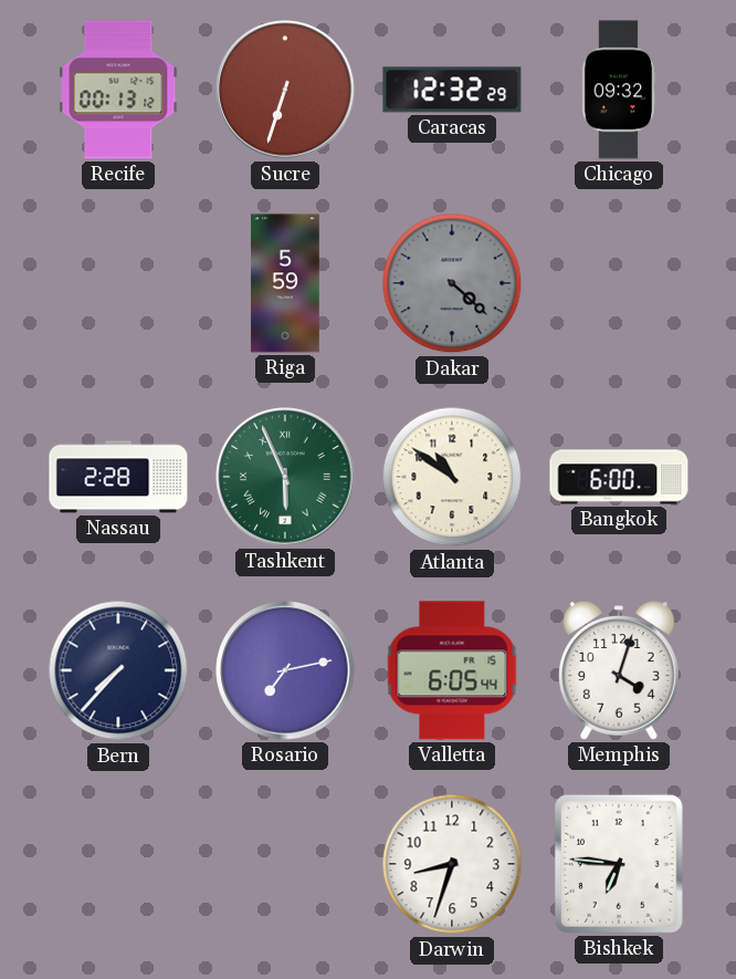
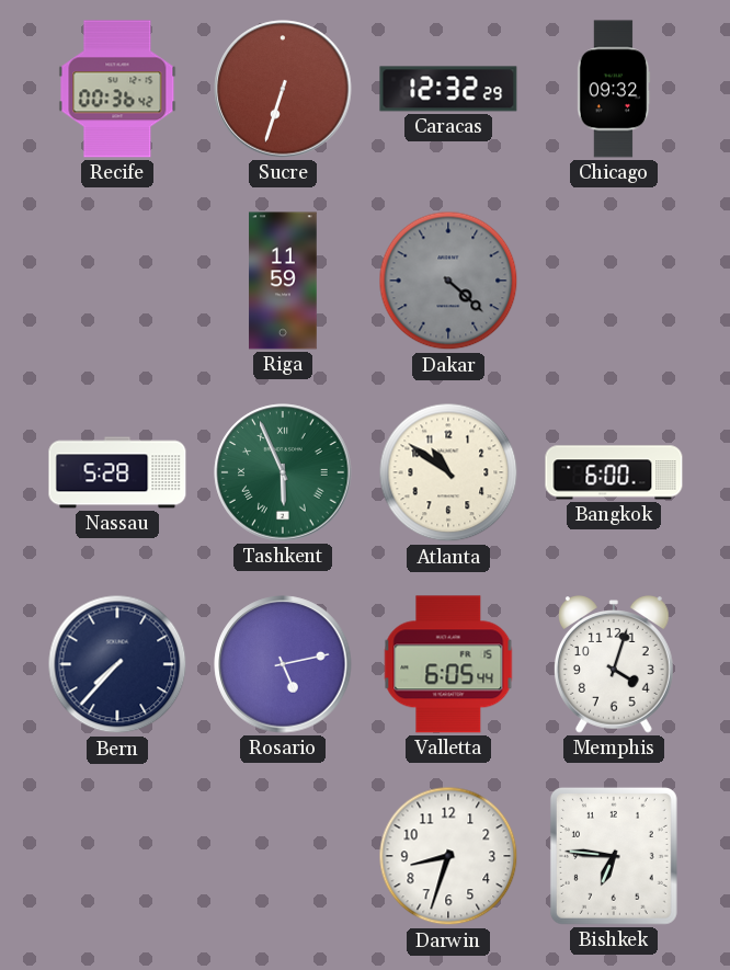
Recife: 00:13 -> 00:36 (117, 89)
Riga: 5:59 -> 11:59 (283, 281)
Nassau: 2:28 -> 5:28 (117, 472)
Rosario: 7:13 -> 5:13 (283, 664)
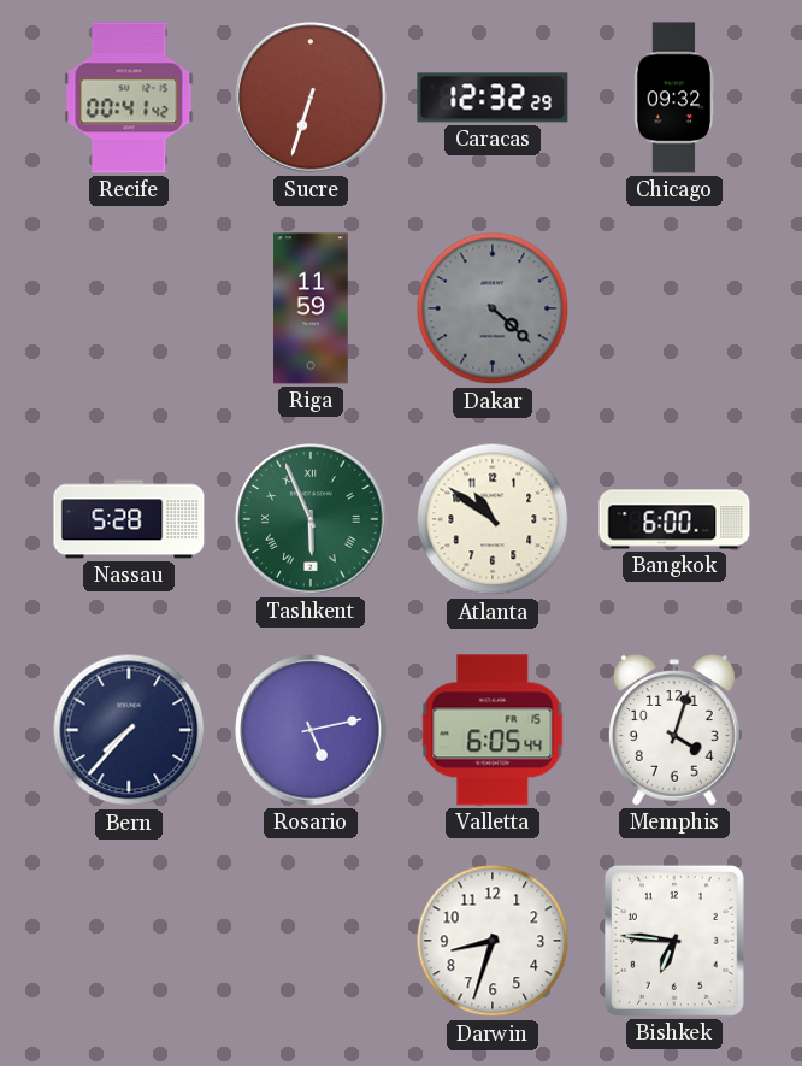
Recife: 00:36 -> 00:41 (129, 98)
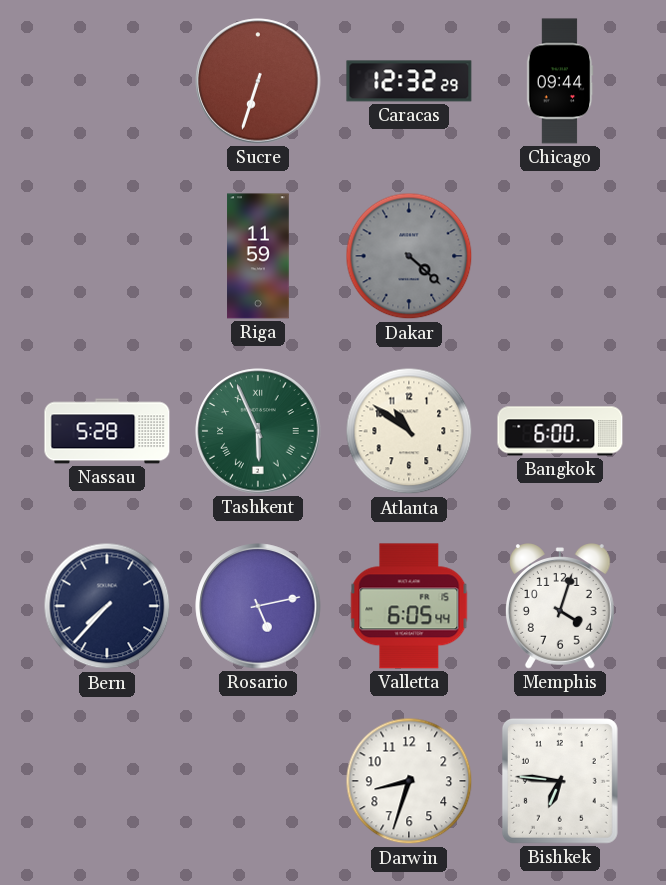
Recife: 00:41 -> none (129, 98)
Chicago: 09:32 -> 09:44 (560, 81)
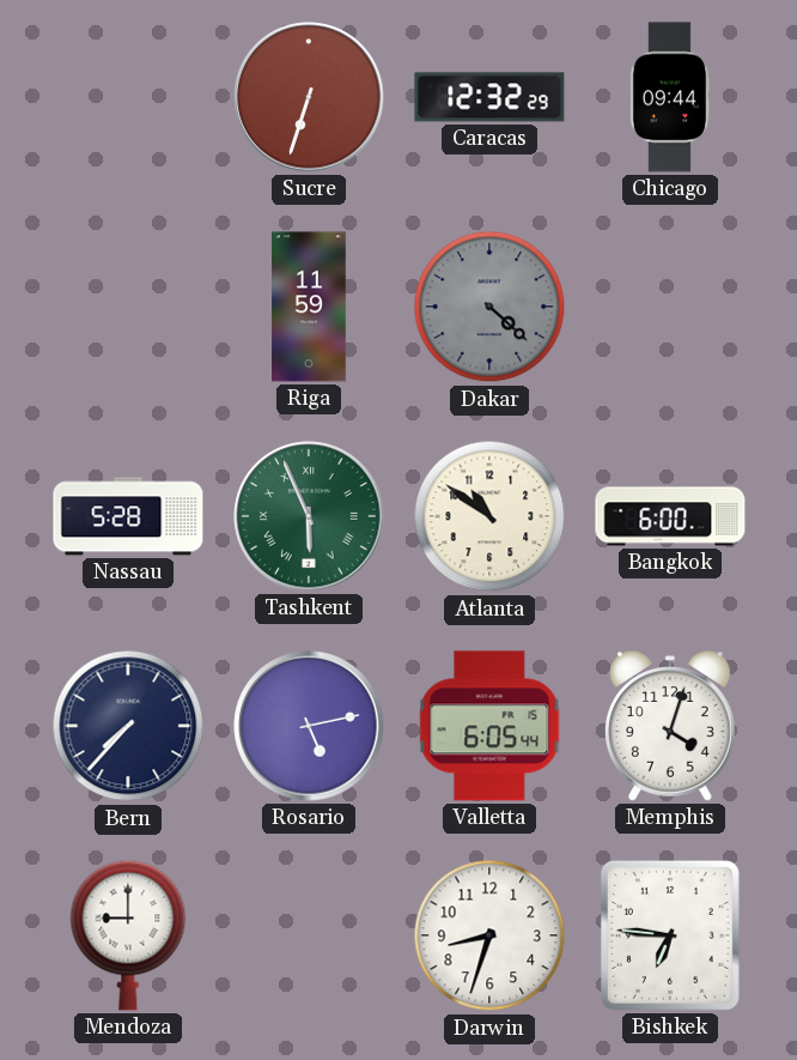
Mendoza: none -> 9:00 (128, 935)
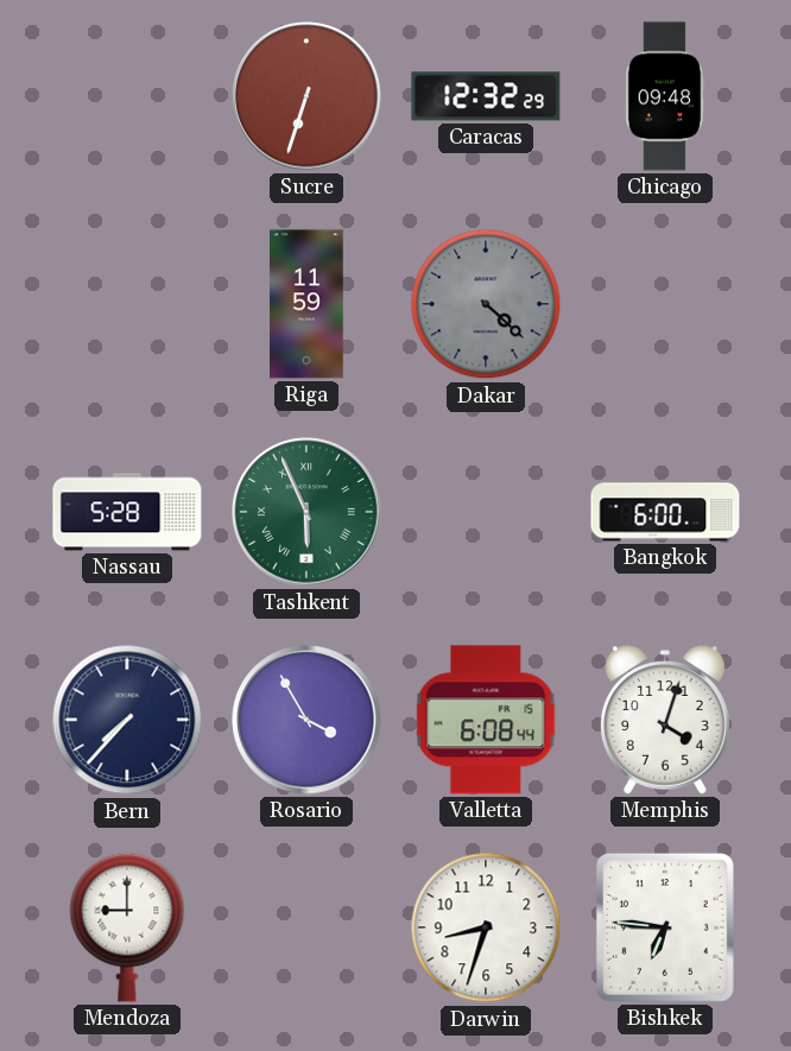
Chicago: 09:44 -> 09:48 (665, 96)
Atlanta: 10:51 -> none (489, 516)
Rosario: 5:13 -> 3:55 (306, 720)
Valletta: 6:05 -> 6:08 (486, 720)
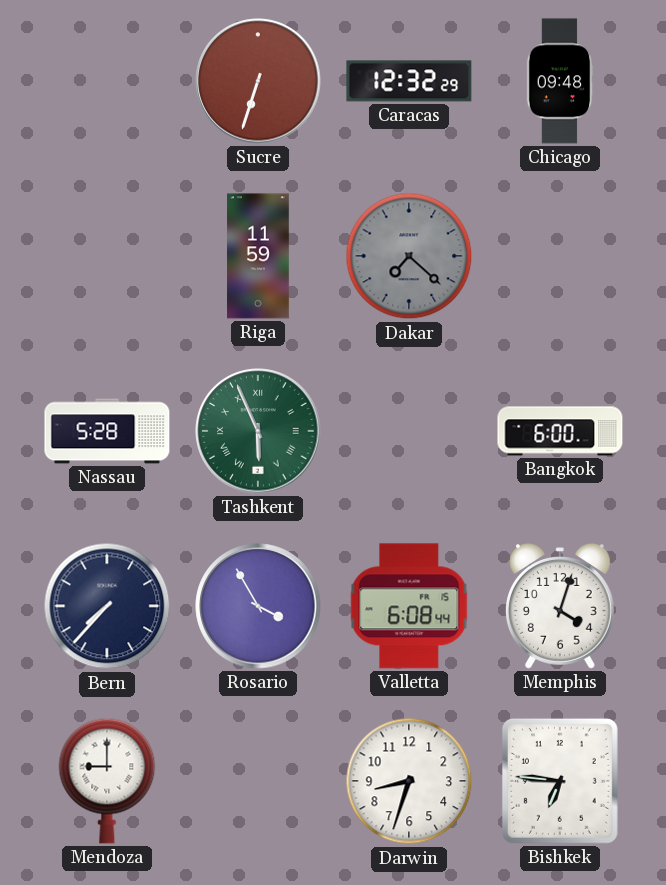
Dakar: 4:22 -> 7:22 (409, 256)
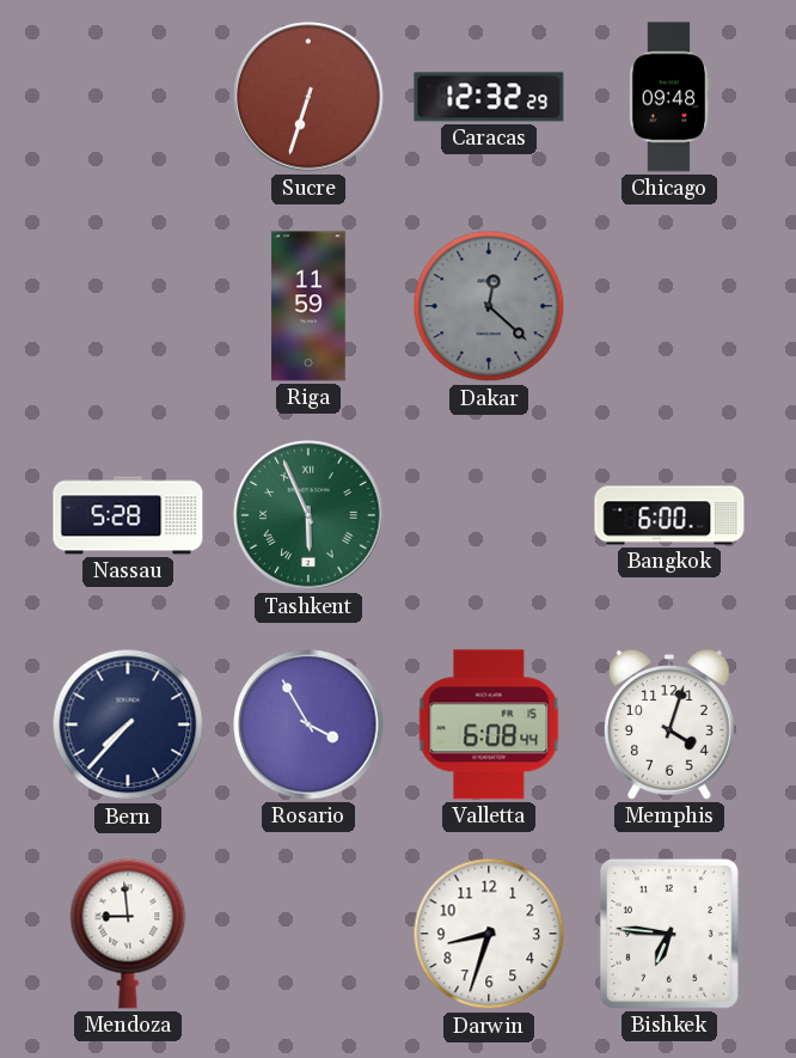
Dakar: 7:22 -> 12:22 (489, 306)
Mendoza: 9:00 -> 8:59 (128, 934)
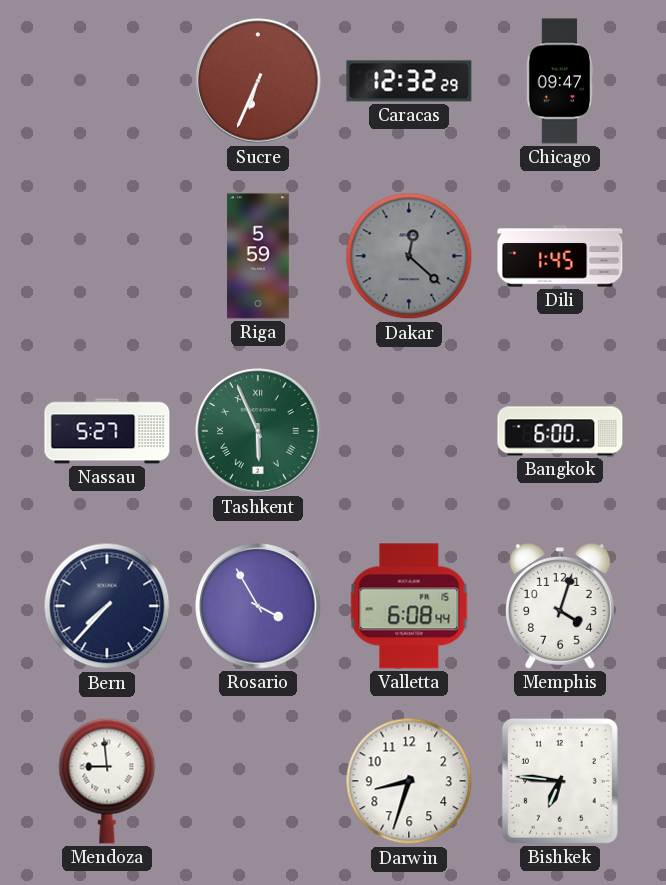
Sucre: 6:33 -> 6:34 (258, 81)
Chicago: 09:48 -> 09:47 (560, 81)
Riga: 11:59 -> 5:59 (258, 256)
Dili: none -> 1:45 (560, 256)
Nassau: 5:28 -> 5:27 (107, 431)
